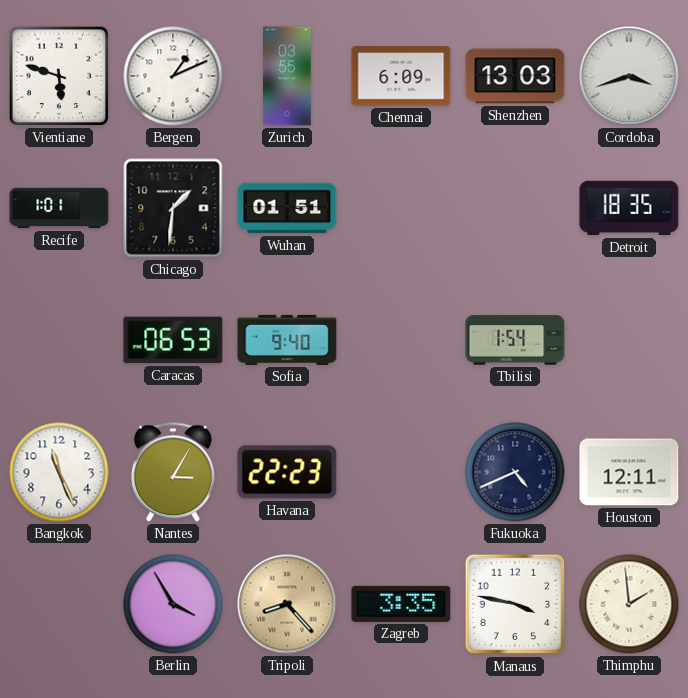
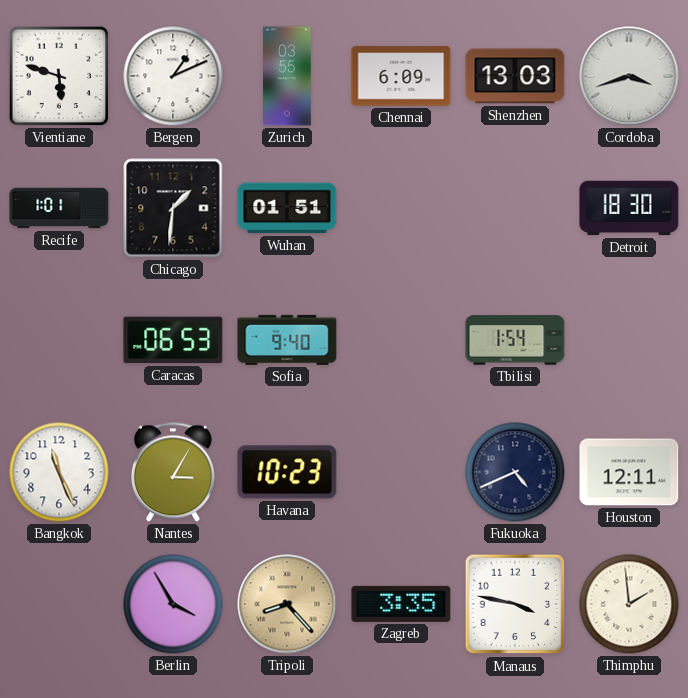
Detroit: 18:35 -> 18:30 (629, 208)
Havana: 22:23 -> 10:23 (287, 472)
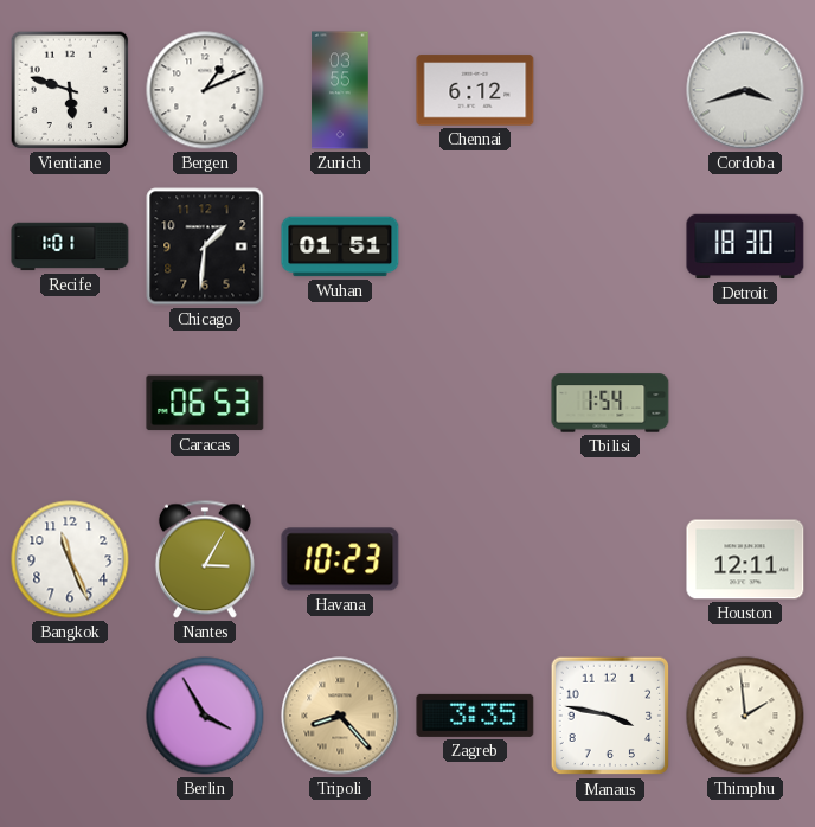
Chennai: 6:09 -> 6:12 (475, 90)
Shenzhen: 13:03 -> none (515, 76)
Sofia: 9:40 -> none (287, 340)
Fukuoka: 4:41 -> none (515, 472)
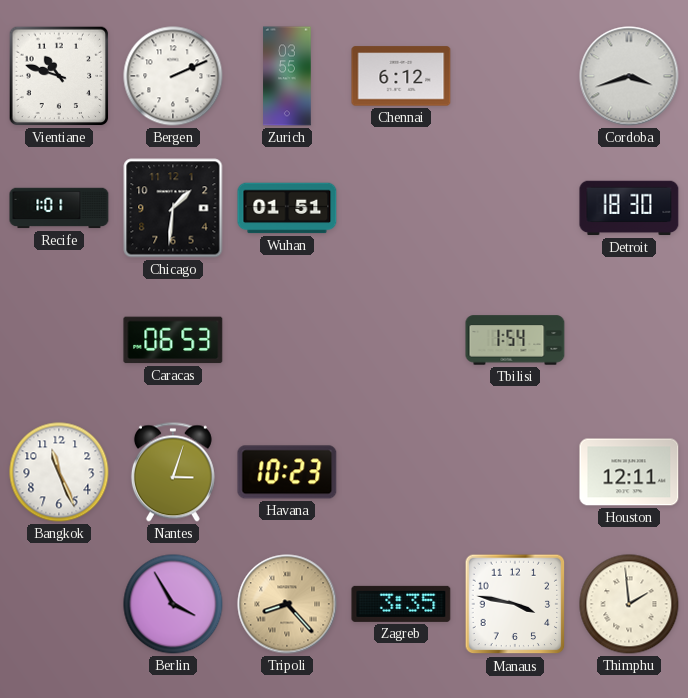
Vientiane: 5:48 -> 10:48 (59, 76)
Bergen: 1:11 -> 2:11 (173, 76)
Nantes: 3:05 -> 3:03 (173, 472)
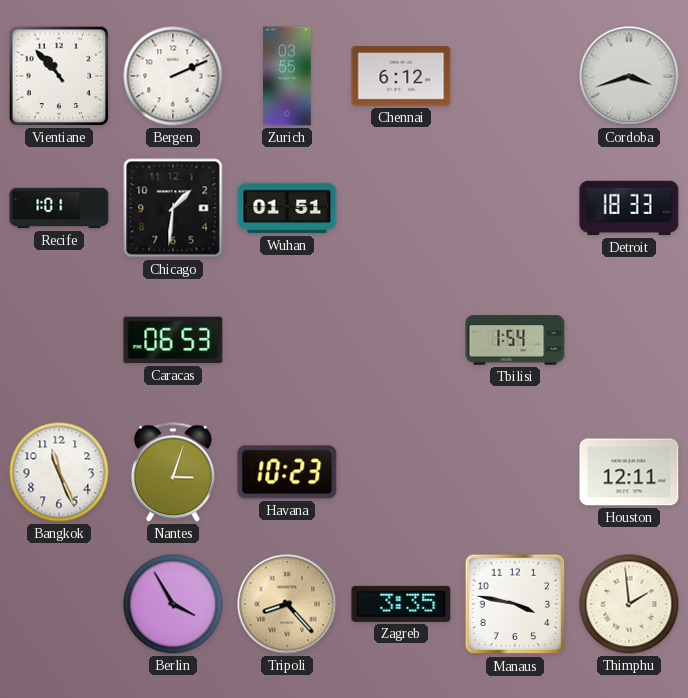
Vientiane: 10:48 -> 10:53 (59, 76)
Detroit: 18:30 -> 18:33 (629, 208)
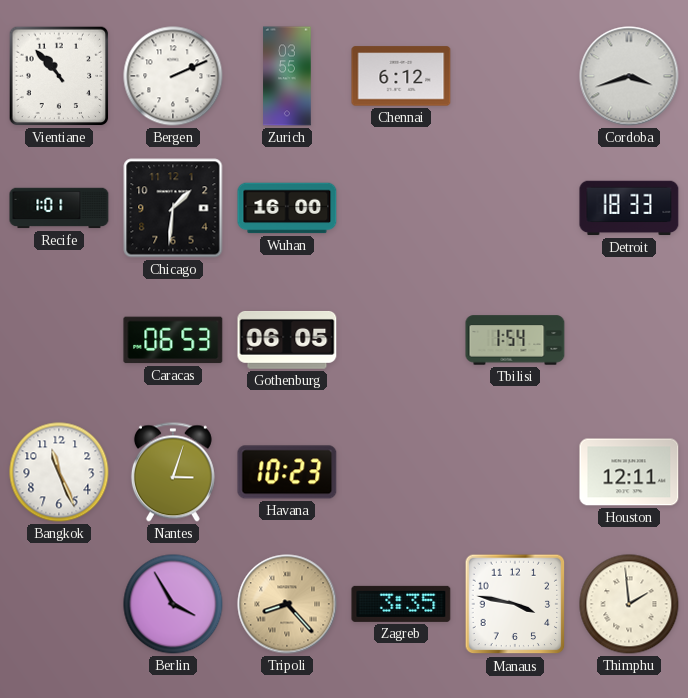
Wuhan: 01:51 -> 16:00 (287, 208)
Gothenburg: none -> 06:05 (287, 340)
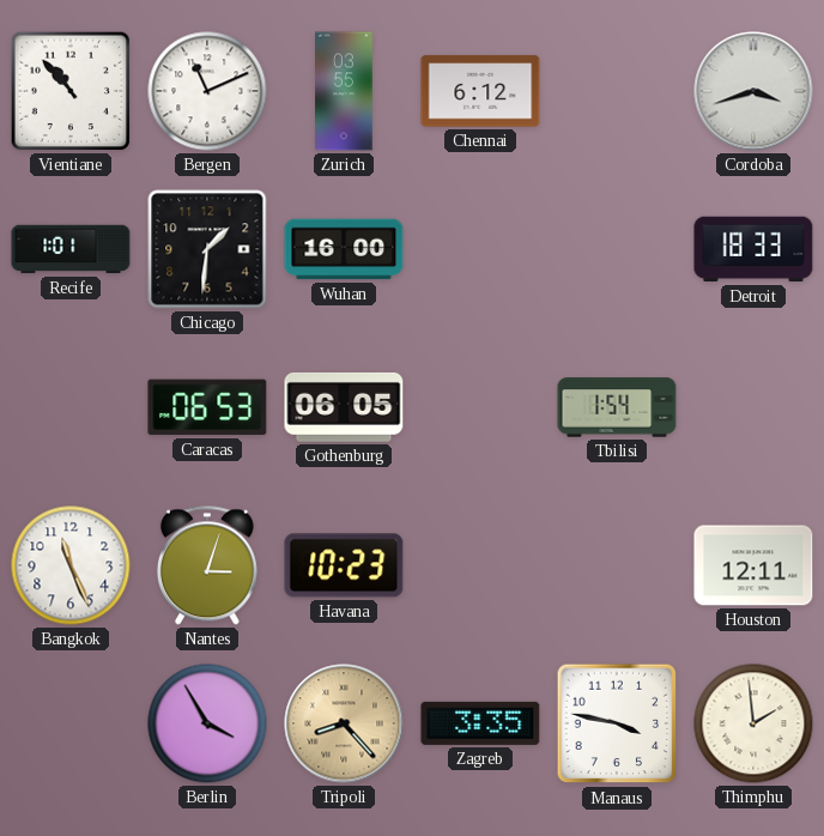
Bergen: 2:11 -> 11:11 (207, 91)
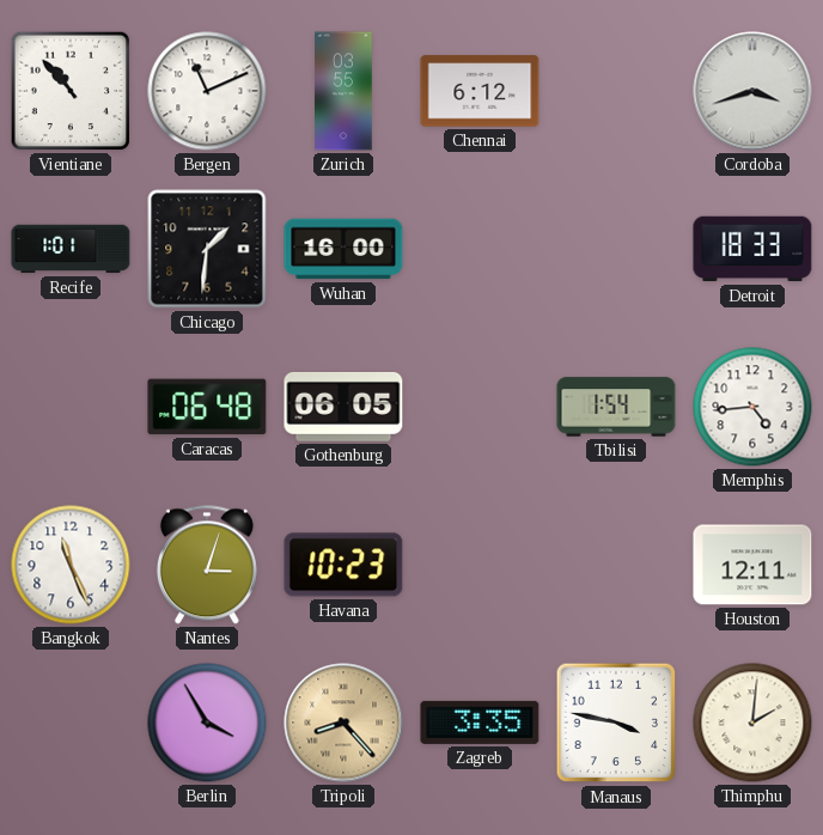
Caracas: 06:53 -> 06:48 (207, 407)
Memphis: none -> 4:44 (752, 407)
Thimphu: 1:59 -> 2:01 (752, 723)
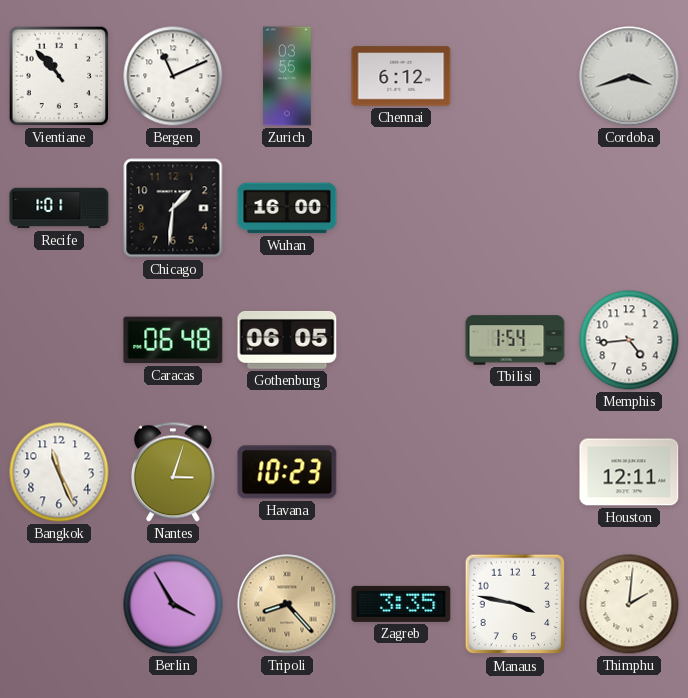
Detroit: 18:33 -> none (752, 249)
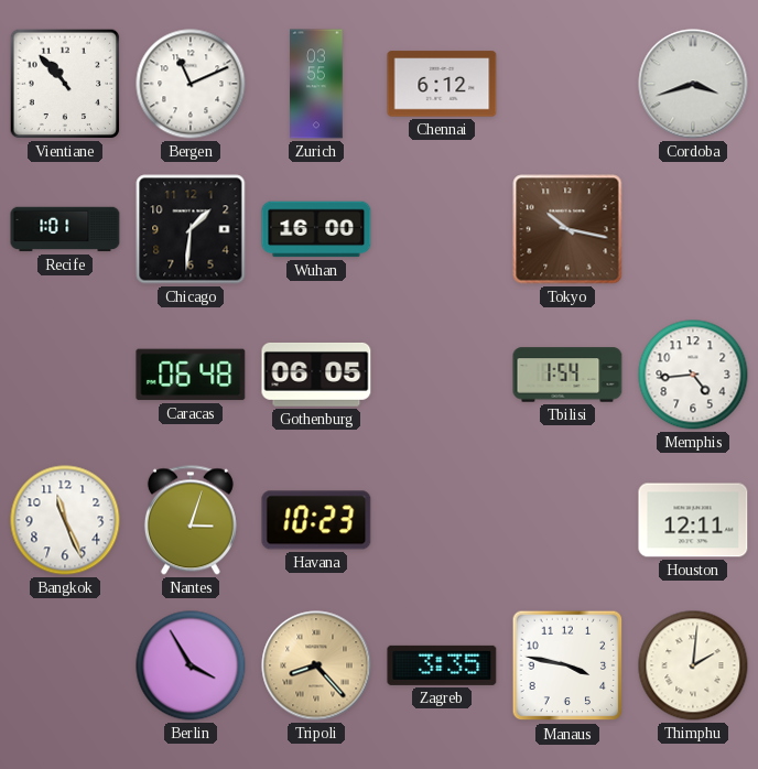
Tokyo: none -> 10:17 (567, 229)
